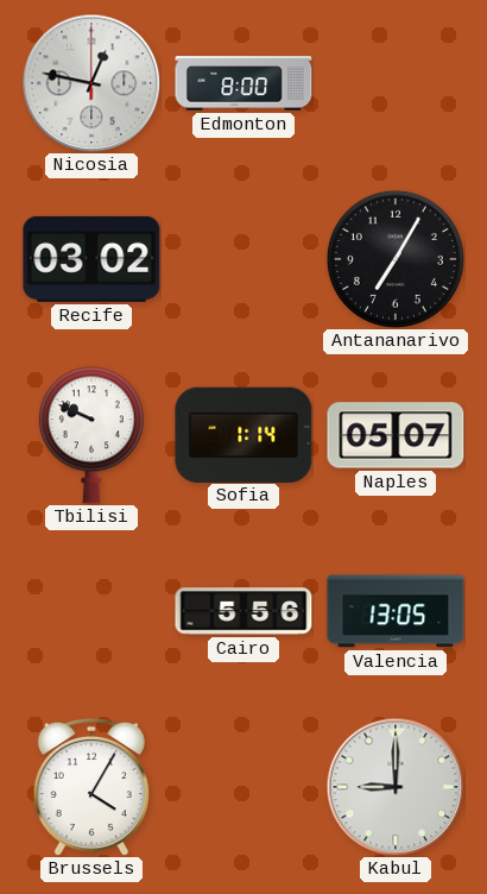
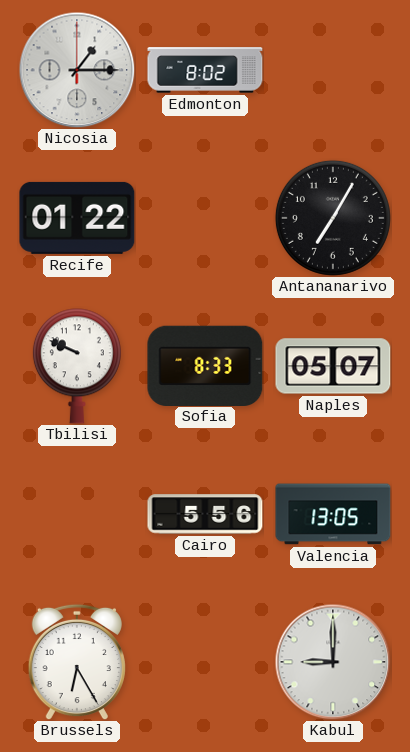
Nicosia: 12:47 -> 1:15 (77, 70)
Edmonton: 8:00 -> 8:02 (205, 70)
Recife: 03:02 -> 01:22 (77, 218)
Sofia: 1:14 -> 8:33 (205, 365)
Brussels: 4:05 -> 6:25 (77, 662)
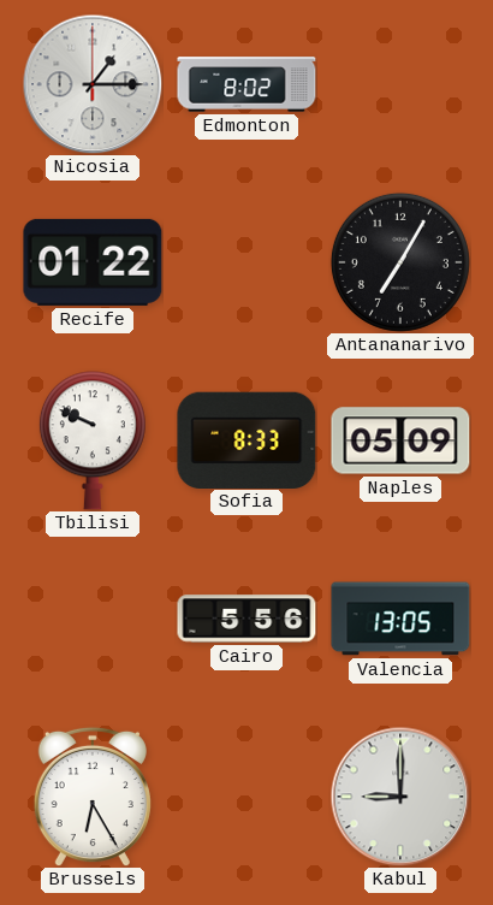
Naples: 05:07 -> 05:09 (400, 440)
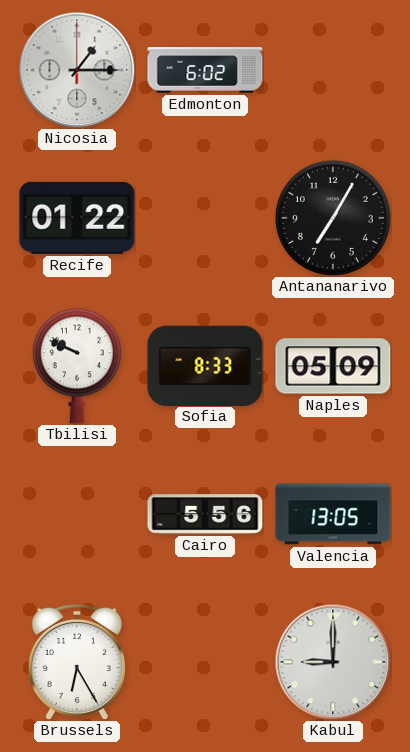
Edmonton: 8:02 -> 6:02 (205, 70)
